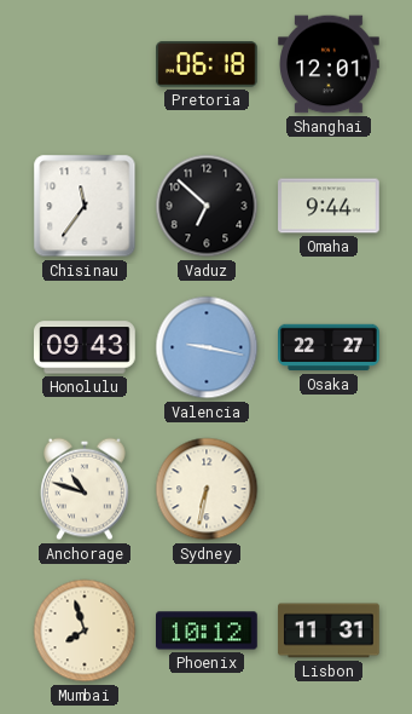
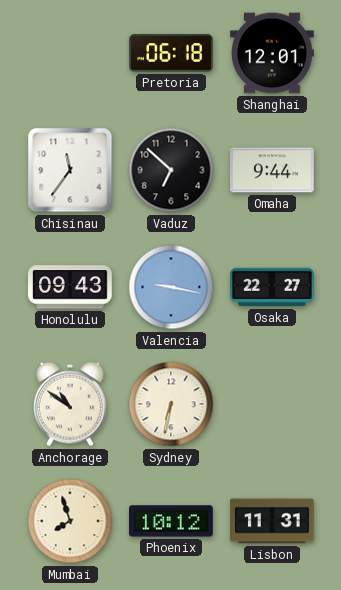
Anchorage: 10:48 -> 10:51 (71, 404)
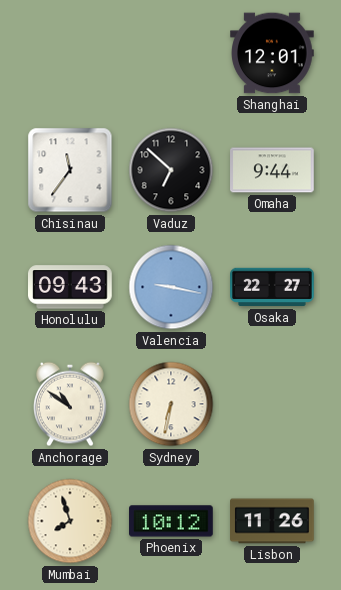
Pretoria: 06:18 -> none (171, 53)
Lisbon: 11:31 -> 11:26 (272, 521)
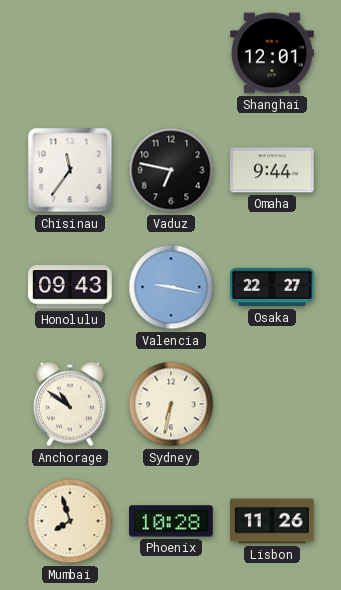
Vaduz: 6:52 -> 6:47 (171, 170)
Phoenix: 10:12 -> 10:28 (172, 521)
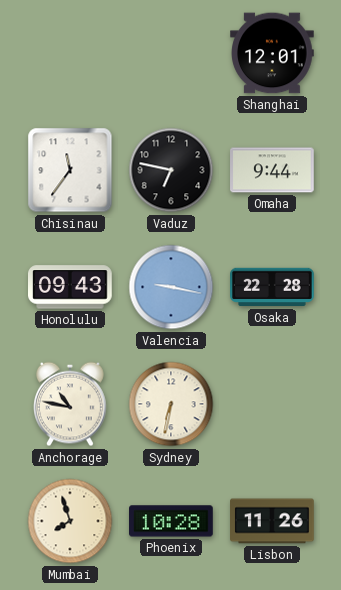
Osaka: 22:27 -> 22:28 (272, 287)
Anchorage: 10:51 -> 10:47 (71, 404)
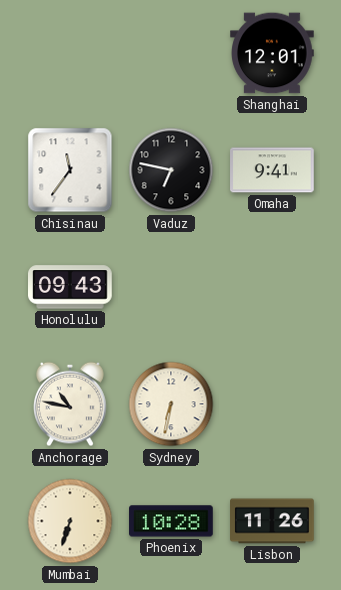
Omaha: 9:44 -> 9:41 (272, 170)
Valencia: 9:17 -> none (171, 287)
Osaka: 22:28 -> none (272, 287)
Mumbai: 7:57 -> 6:33 (70, 521)
